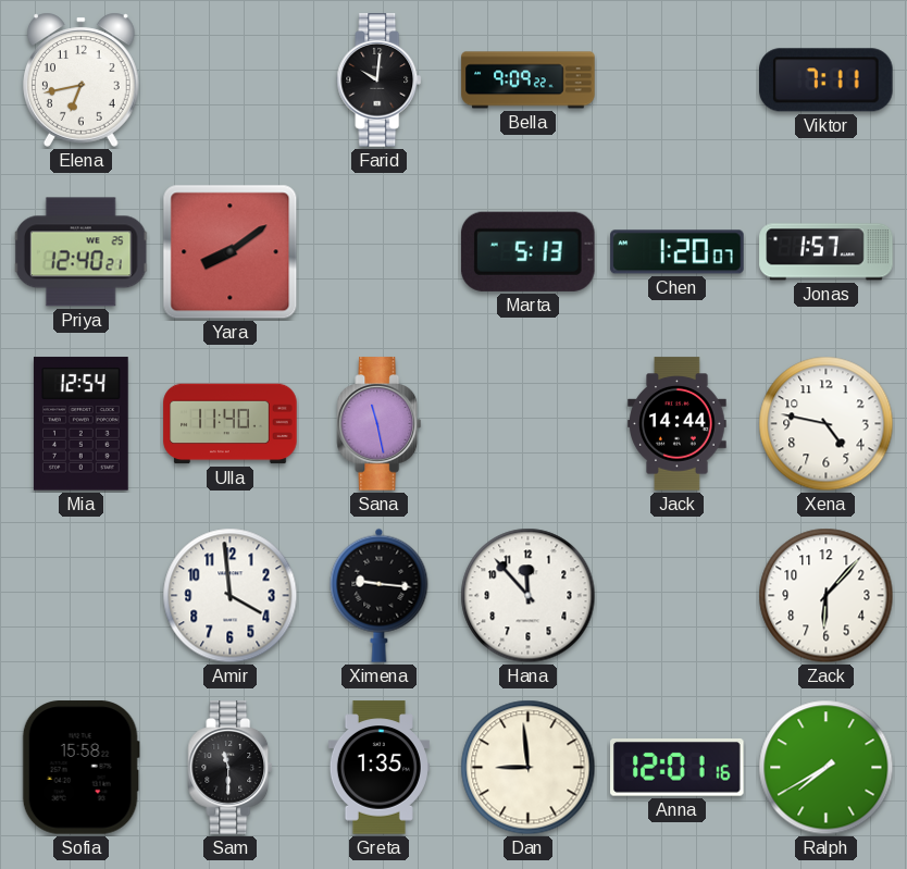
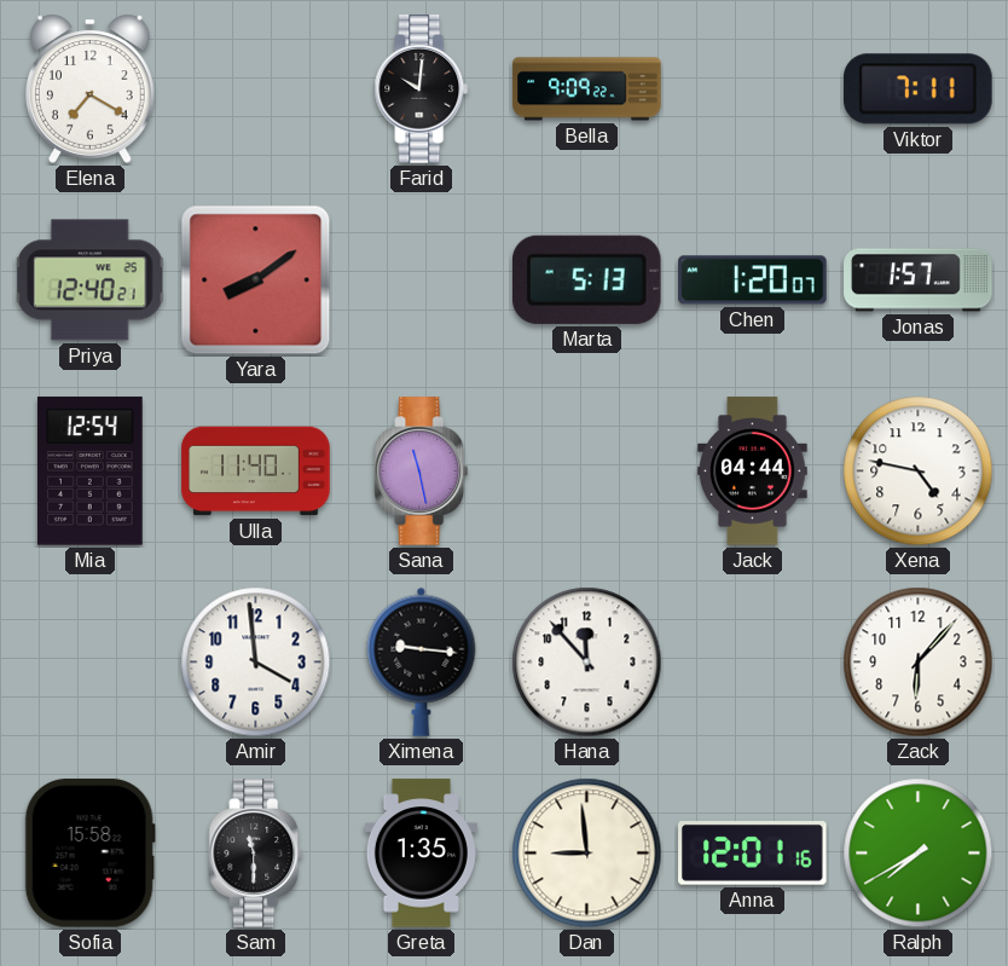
Elena: 6:43 -> 7:20 (91, 88)
Jack: 14:44 -> 04:44 (753, 472)
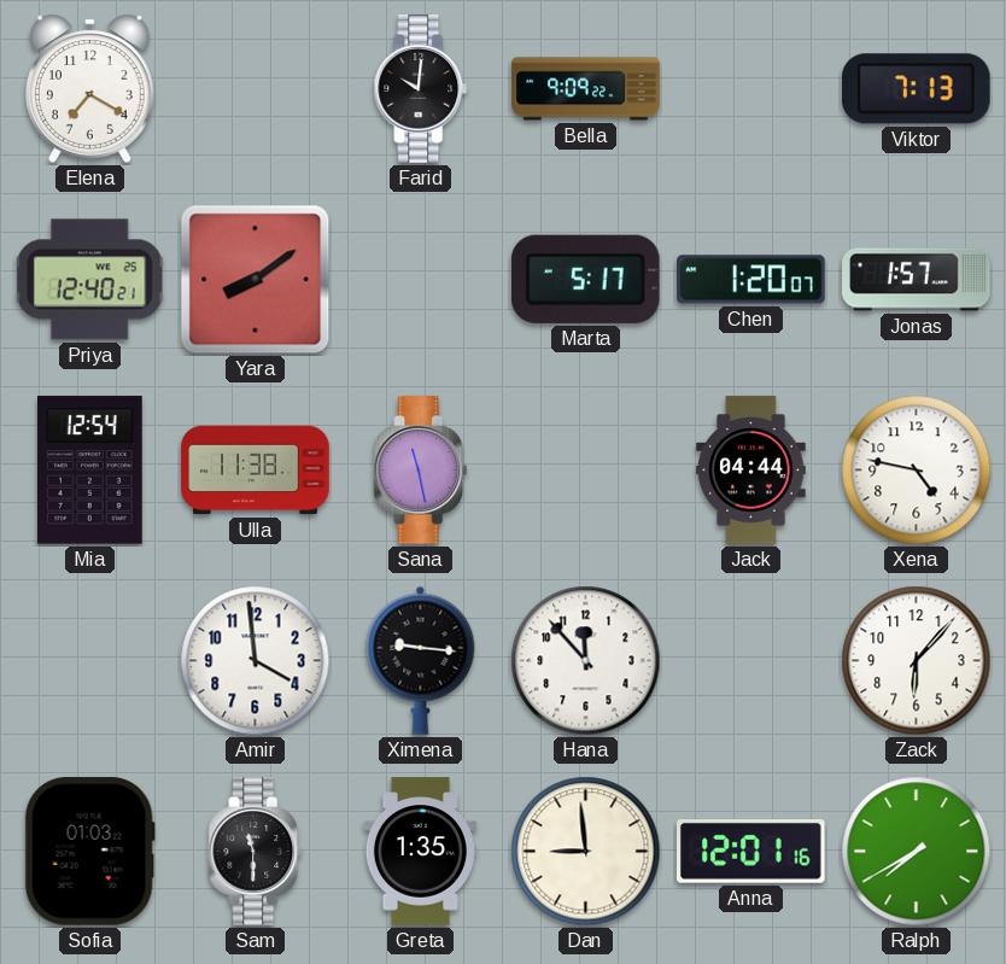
Viktor: 7:11 -> 7:13 (917, 89)
Marta: 5:13 -> 5:17 (585, 279)
Ulla: 11:40 -> 11:38 (256, 471)
Sofia: 15:58 -> 01:03 (89, 852)
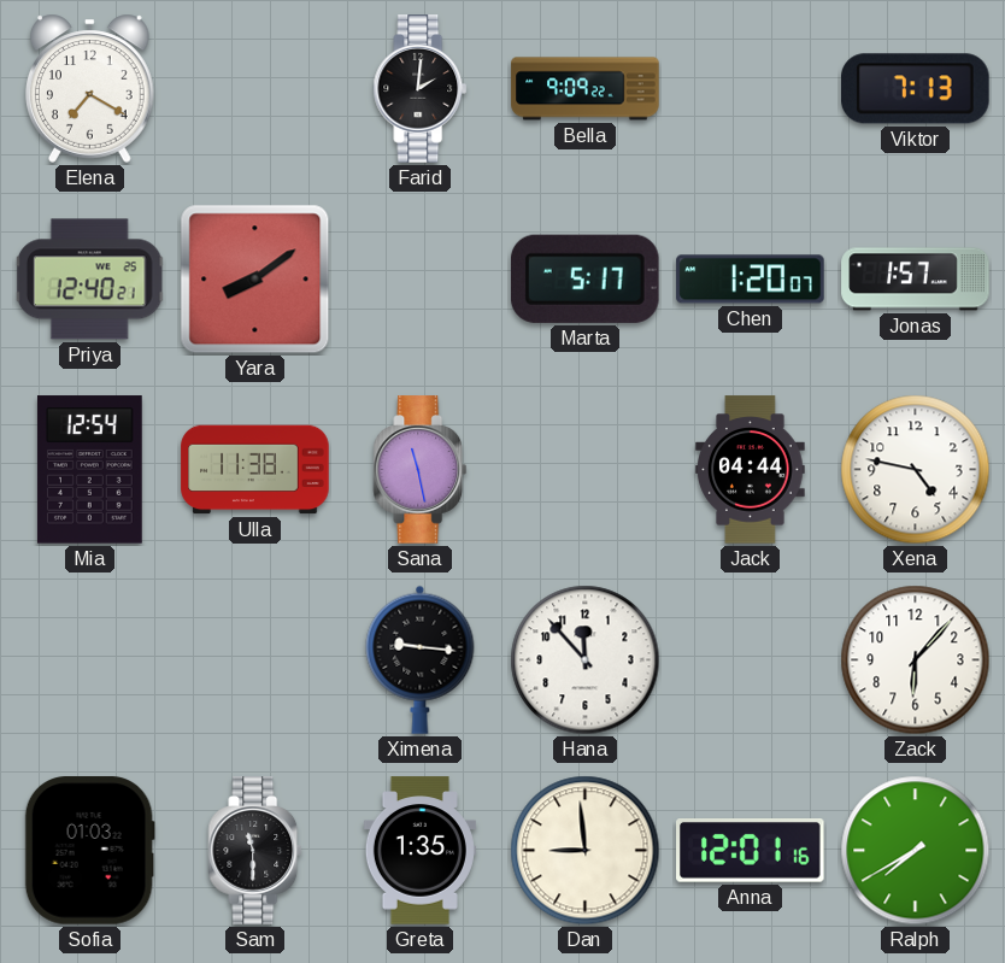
Farid: 10:01 -> 2:01 (421, 89)
Amir: 3:59 -> none (256, 661)
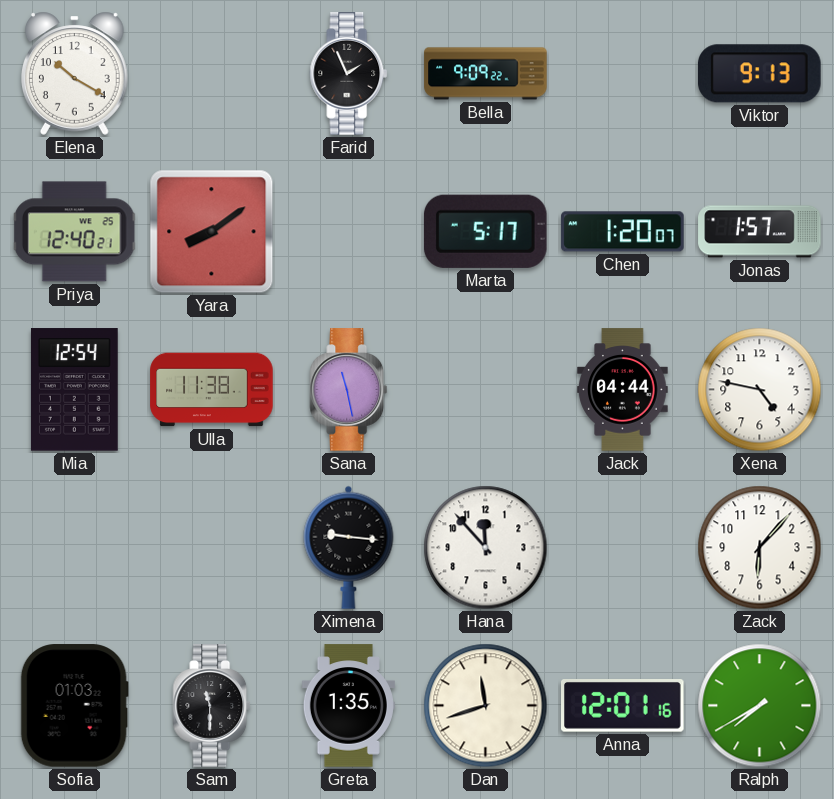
Elena: 7:20 -> 10:20 (75, 73)
Farid: 2:01 -> 1:56 (349, 74)
Viktor: 7:13 -> 9:13 (760, 74)
Dan: 8:59 -> 11:42 (486, 706)
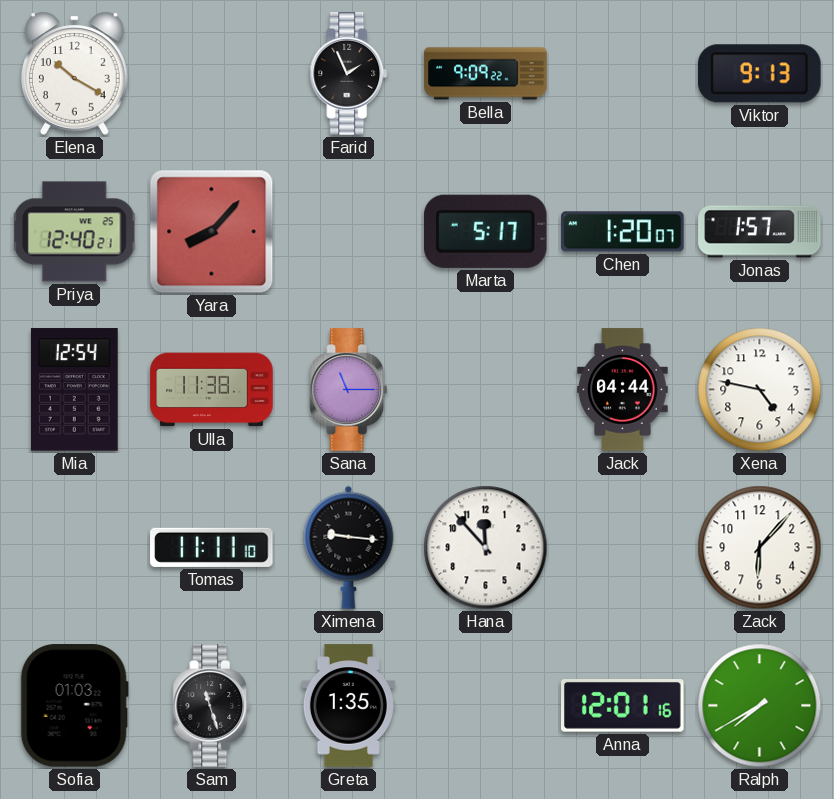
Yara: 8:09 -> 8:07 (212, 232)
Sana: 11:28 -> 11:15 (349, 390)
Tomas: none -> 11:11 (212, 547)
Sam: 11:30 -> 11:27 (212, 706)
Dan: 11:42 -> none (486, 706)
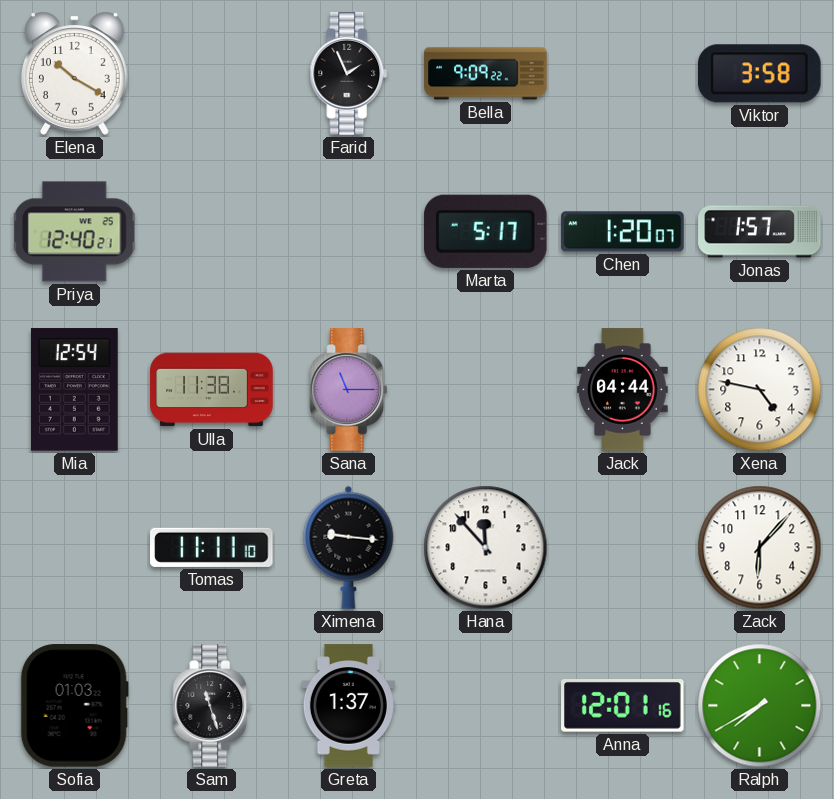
Viktor: 9:13 -> 3:58 (760, 74)
Yara: 8:07 -> none (212, 232)
Greta: 1:35 -> 1:37 (348, 706)
